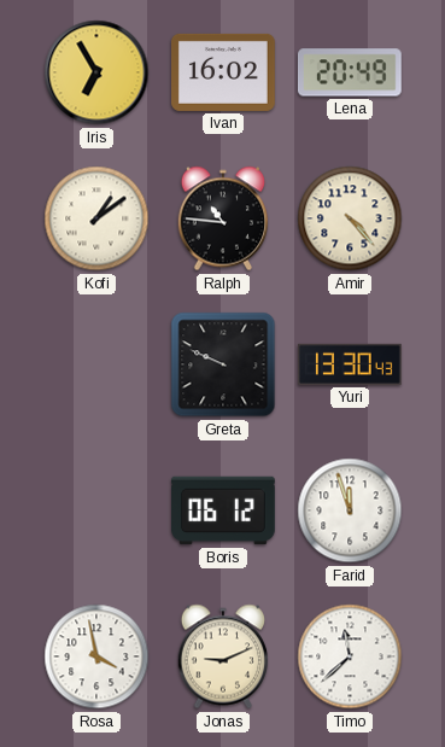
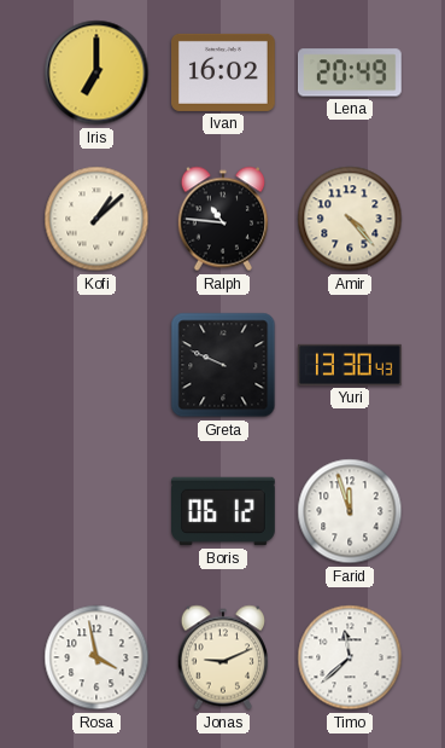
Iris: 6:55 -> 7:00 (96, 73)
Kofi: 1:09 -> 1:08 (96, 219)
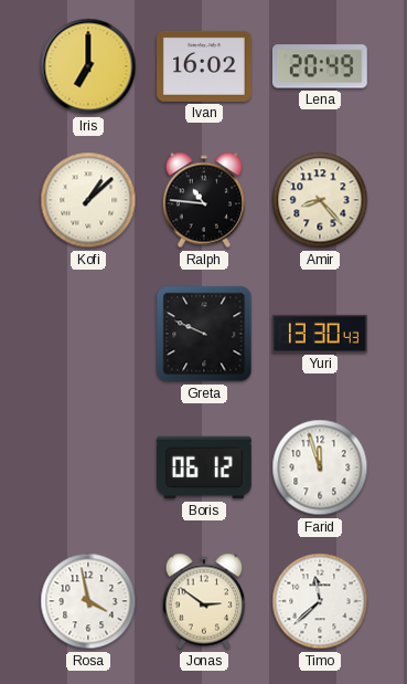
Amir: 4:23 -> 8:23 (320, 200)
Jonas: 9:11 -> 2:51 (204, 601)
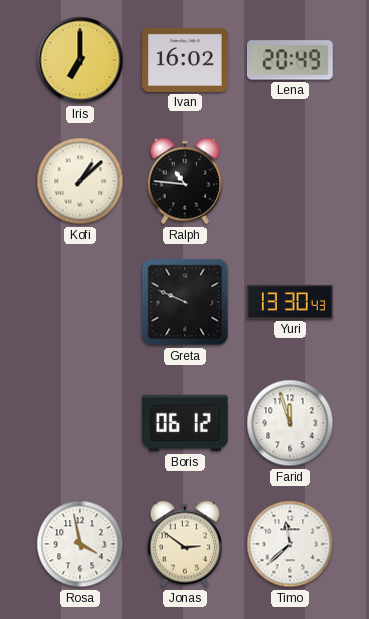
Amir: 8:23 -> none (320, 200)
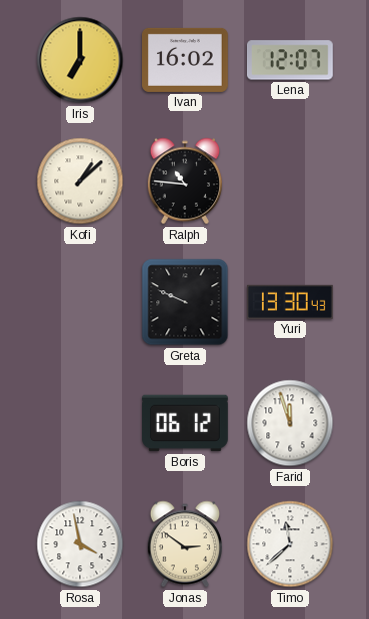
Lena: 20:49 -> 12:07 (290, 60)
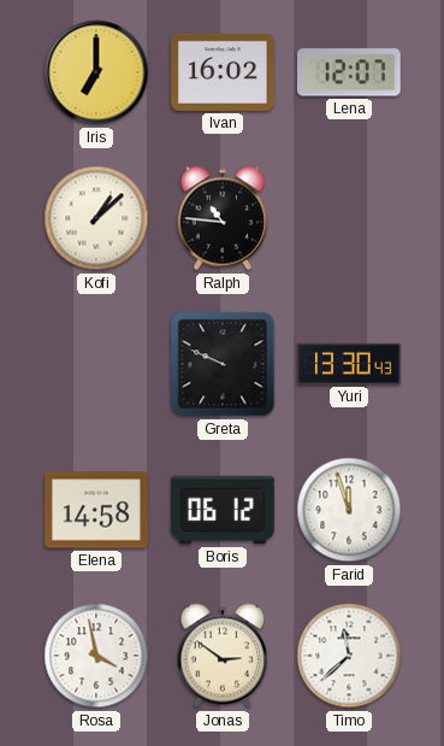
Elena: none -> 14:58 (97, 510)
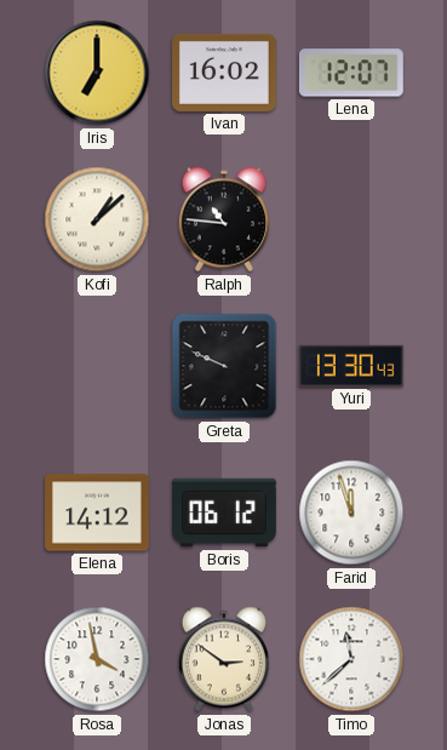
Elena: 14:58 -> 14:12 (98, 513)
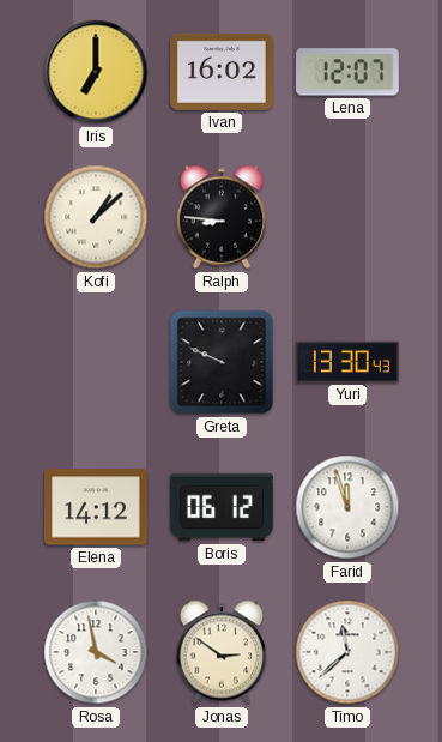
Ralph: 10:46 -> 8:46 (222, 217)
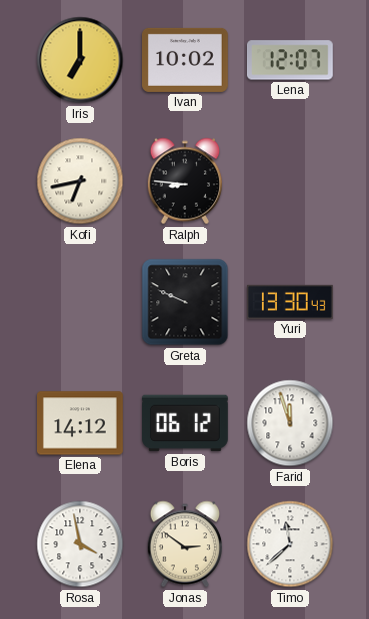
Ivan: 16:02 -> 10:02 (186, 60)
Kofi: 1:08 -> 6:43 (80, 181)
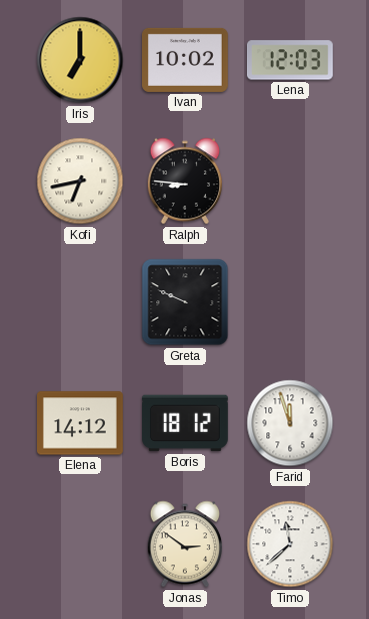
Lena: 12:07 -> 12:03 (290, 60)
Yuri: 13:30 -> none (291, 302)
Boris: 06:12 -> 18:12 (186, 423)
Rosa: 3:58 -> none (80, 544)
